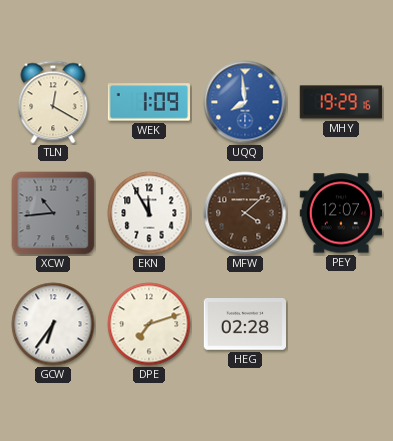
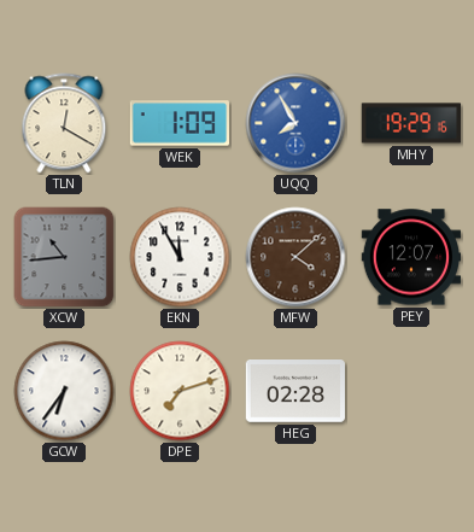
UQQ: 7:59 -> 7:55 (295, 123)
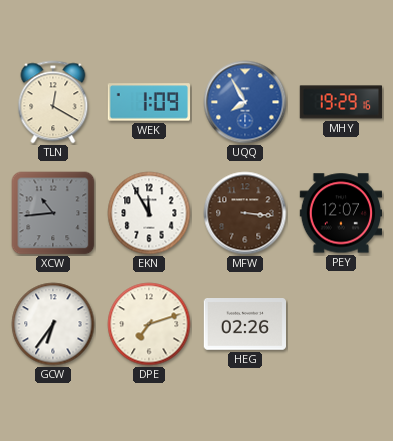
MFW: 4:08 -> 3:16 (245, 213)
HEG: 02:28 -> 02:26 (245, 325)
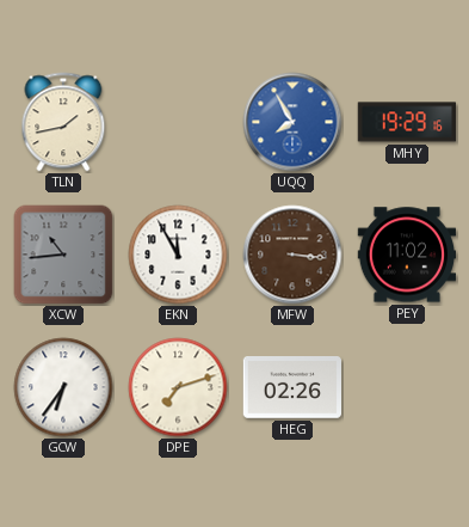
TLN: 12:20 -> 1:43 (63, 122)
WEK: 1:09 -> none (149, 102)
PEY: 12:07 -> 11:02 (407, 255)
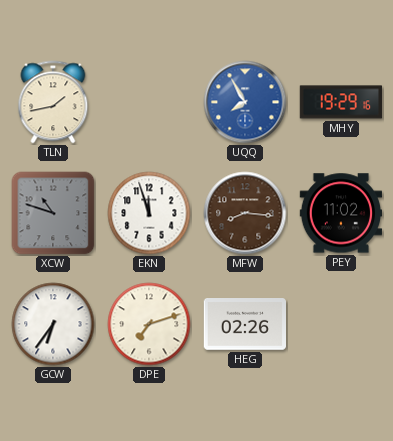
XCW: 10:44 -> 10:48 (53, 213)
EKN: 11:55 -> 11:57 (149, 213)
MFW: 3:16 -> 8:16 (245, 213)
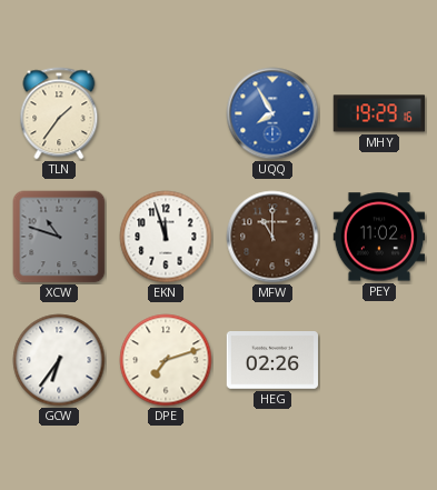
TLN: 1:43 -> 1:36 (59, 113)
MFW: 8:16 -> 11:00 (272, 237)
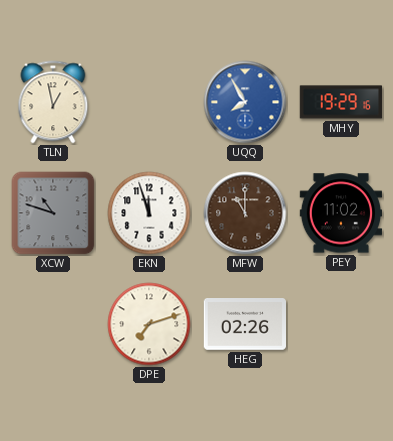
TLN: 1:36 -> 12:58 (53, 102)
GCW: 6:36 -> none (59, 360)
